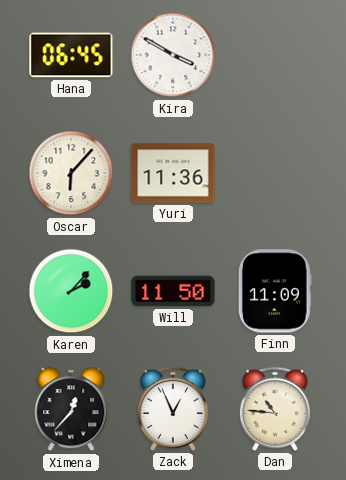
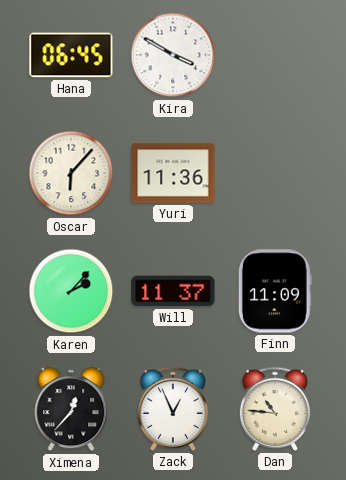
Will: 11:50 -> 11:37 (173, 291)
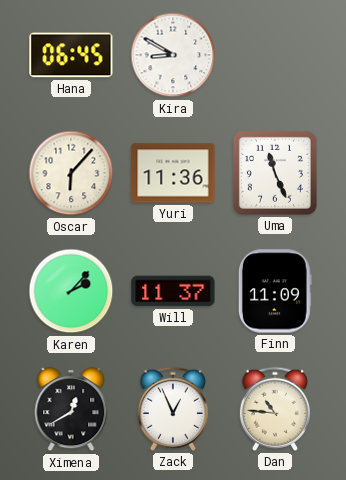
Kira: 3:50 -> 8:50 (173, 55)
Uma: none -> 11:26 (275, 173)
Ximena: 12:37 -> 12:40 (71, 410)
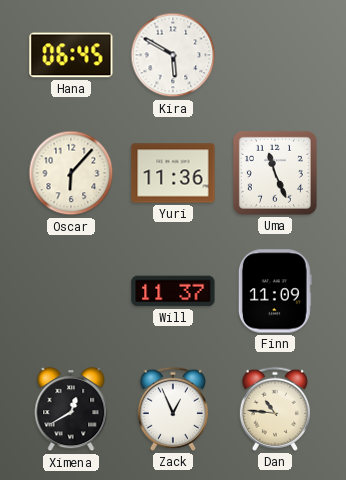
Kira: 8:50 -> 5:50 (173, 55)
Karen: 2:07 -> none (71, 291)
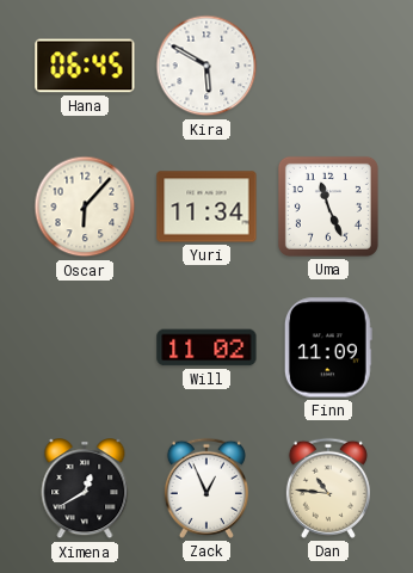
Yuri: 11:36 -> 11:34 (207, 207)
Will: 11:37 -> 11:02 (207, 347)
